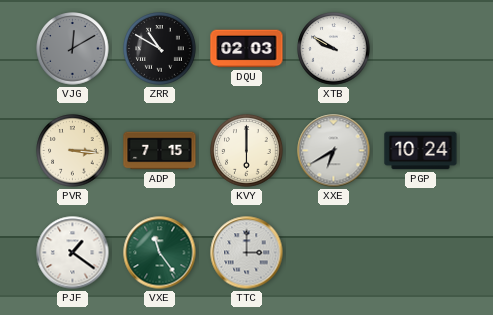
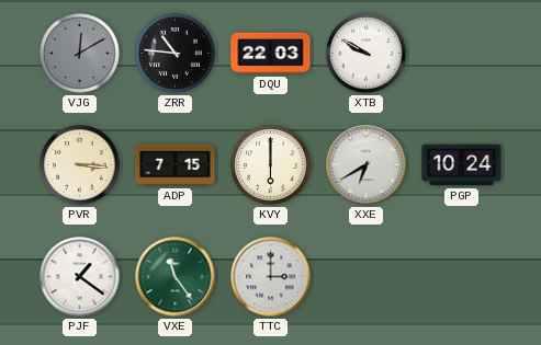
ZRR: 10:50 -> 10:46 (176, 54)
DQU: 02:03 -> 22:03 (271, 54)
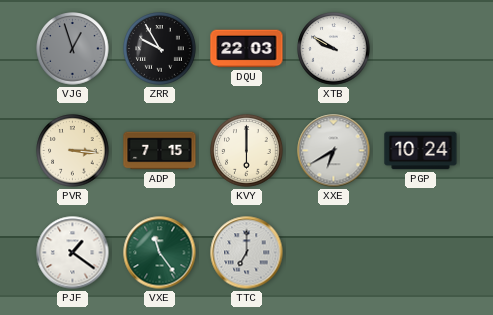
VJG: 12:10 -> 12:57 (73, 49)
ZRR: 10:46 -> 9:55 (160, 49)
TTC: 3:00 -> 7:00 (247, 253)
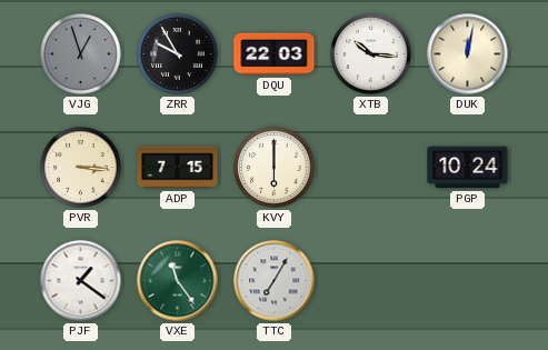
XTB: 9:50 -> 10:16 (371, 54)
DUK: none -> 12:02 (468, 54)
XXE: 6:40 -> none (334, 151)
TTC: 7:00 -> 7:05 (275, 281)
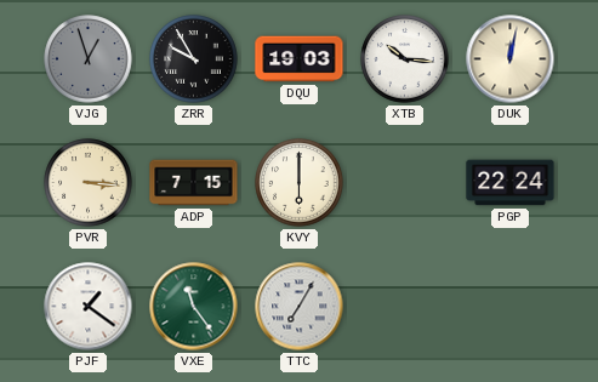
DQU: 22:03 -> 19:03 (300, 59)
PGP: 10:24 -> 22:24 (511, 183)
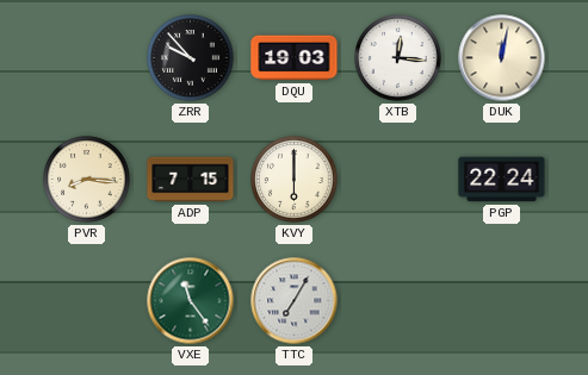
VJG: 12:57 -> none (89, 59)
ZRR: 9:55 -> 9:53 (191, 58)
XTB: 10:16 -> 12:16 (398, 58)
PVR: 3:16 -> 8:16 (87, 180)
PJF: 1:21 -> none (89, 307)
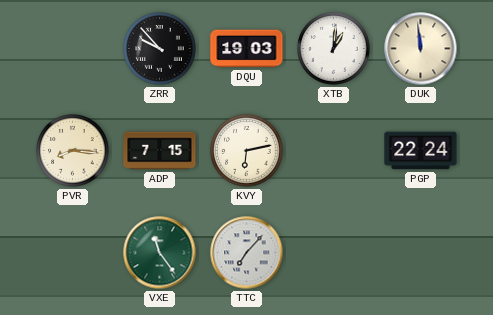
XTB: 12:16 -> 1:01 (334, 49)
DUK: 12:02 -> 11:59 (421, 49)
KVY: 6:00 -> 6:13 (247, 151)
TTC: 7:05 -> 7:07 (247, 253)
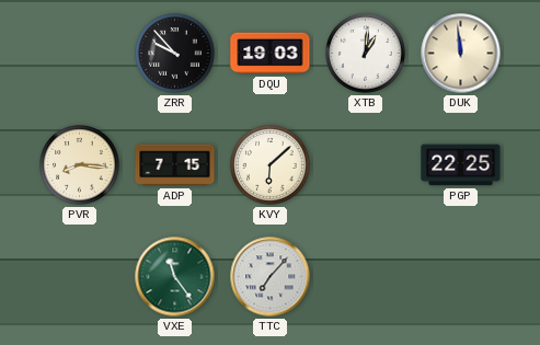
KVY: 6:13 -> 6:08 (271, 165)
PGP: 22:24 -> 22:25 (461, 165)
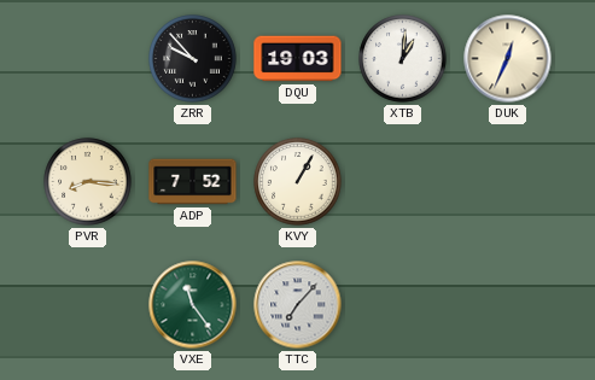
DUK: 11:59 -> 12:34 (508, 59)
ADP: 7:15 -> 7:52 (193, 182)
KVY: 6:08 -> 1:05 (298, 182)
PGP: 22:25 -> none (461, 165)
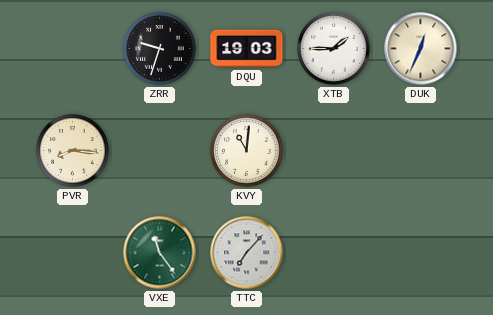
ZRR: 9:53 -> 9:33 (160, 49)
XTB: 1:01 -> 1:45 (334, 49)
ADP: 7:52 -> none (193, 182)
KVY: 1:05 -> 11:01 (247, 151)
